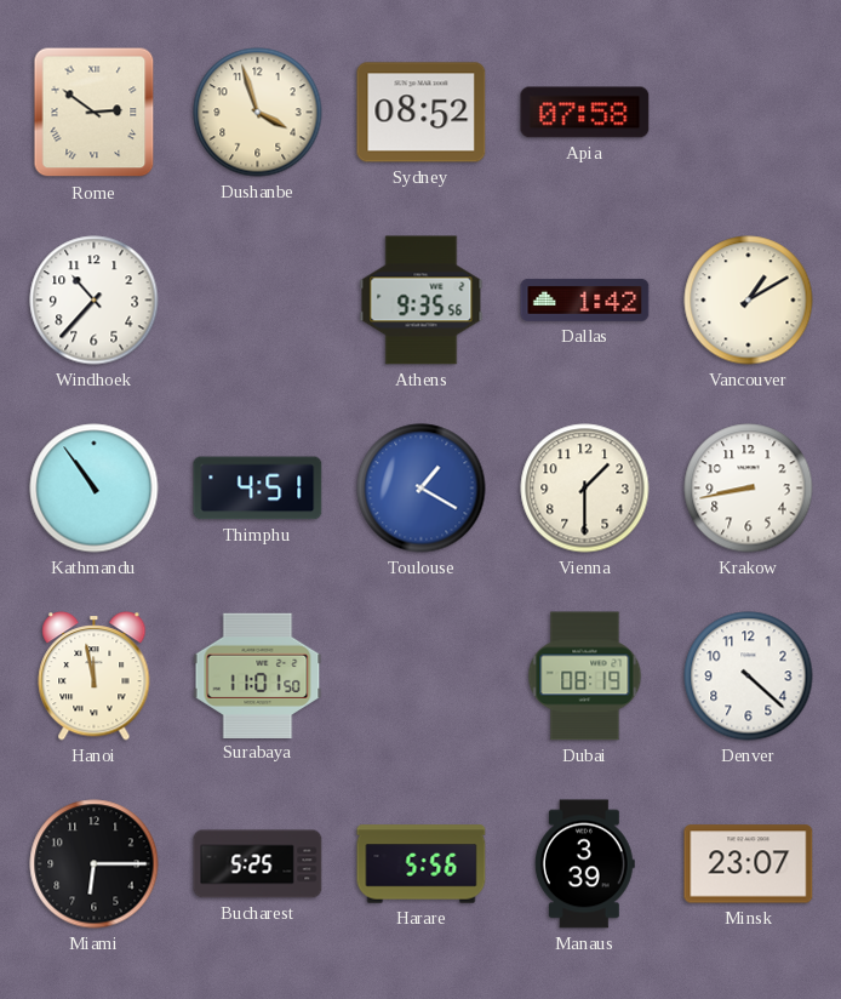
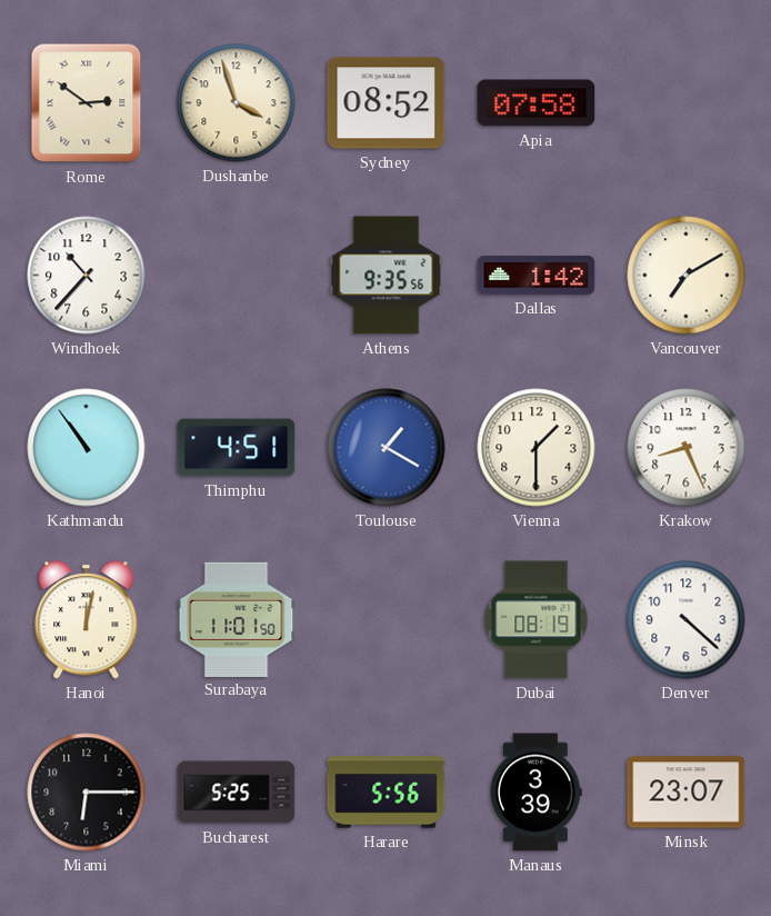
Vancouver: 1:10 -> 7:10 (687, 276)
Krakow: 8:43 -> 8:26 (687, 448)
Hanoi: 11:58 -> 12:02 (87, 620)
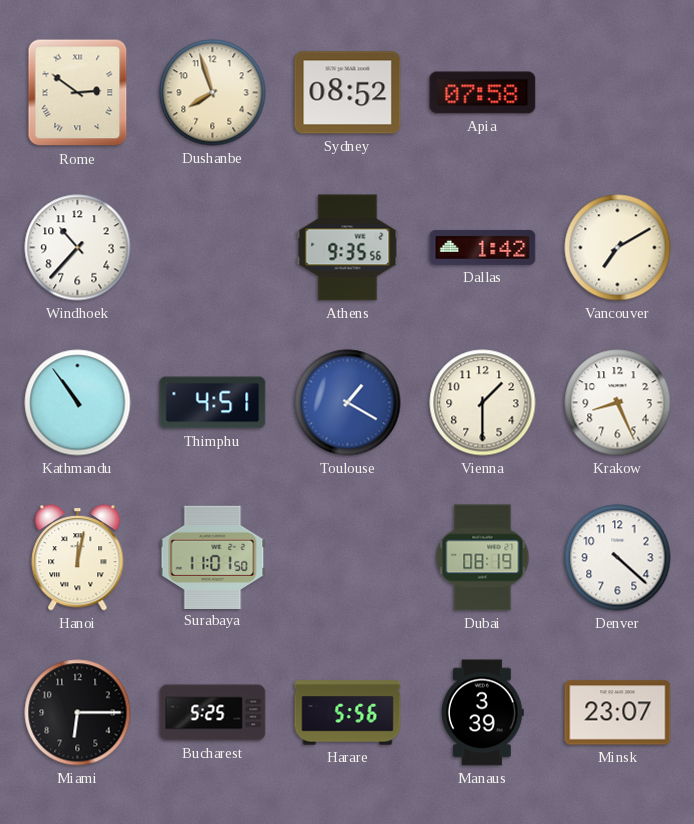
Dushanbe: 3:57 -> 7:57 (213, 93)
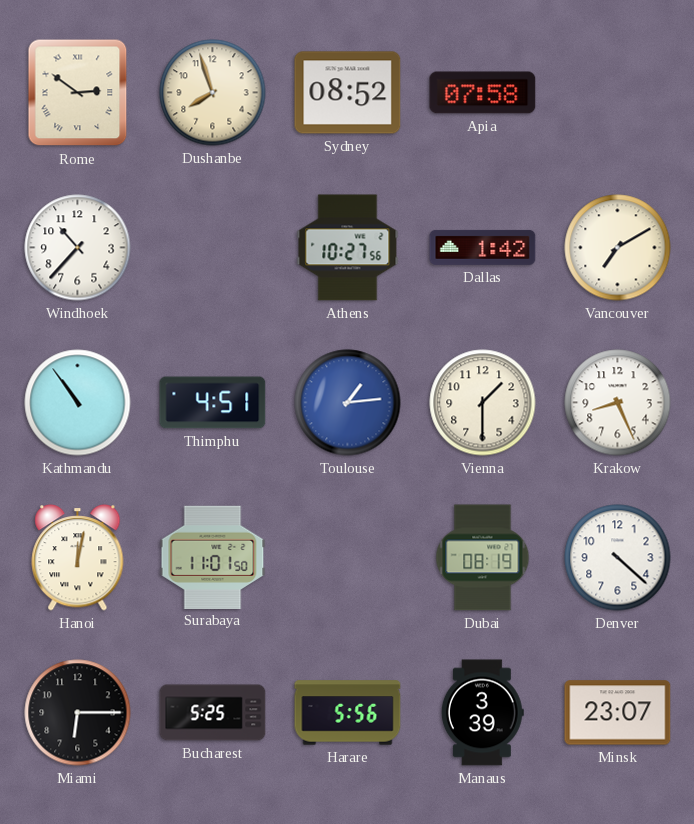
Athens: 9:35 -> 10:27 (348, 248)
Toulouse: 1:20 -> 1:14 (348, 403)
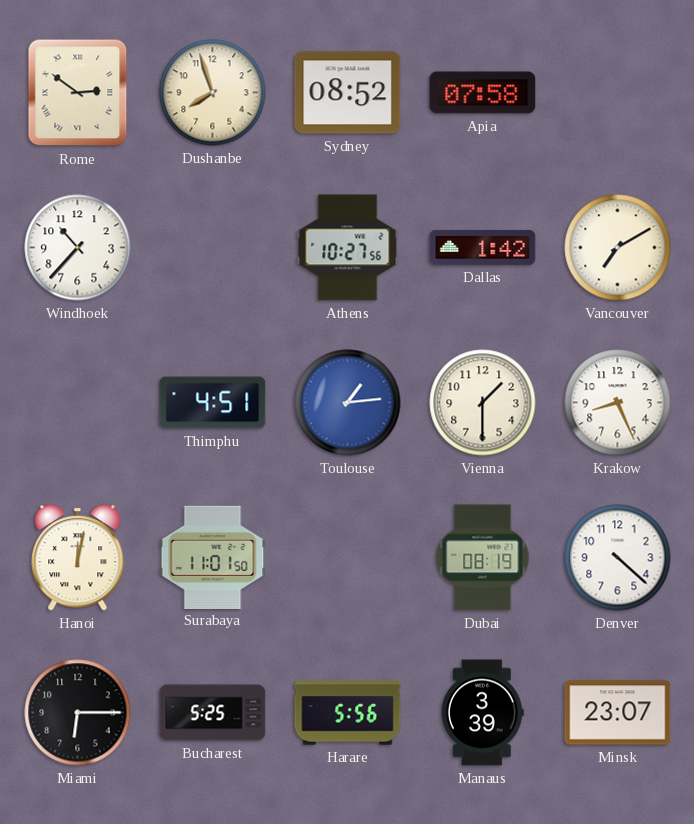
Kathmandu: 10:54 -> none (78, 403)
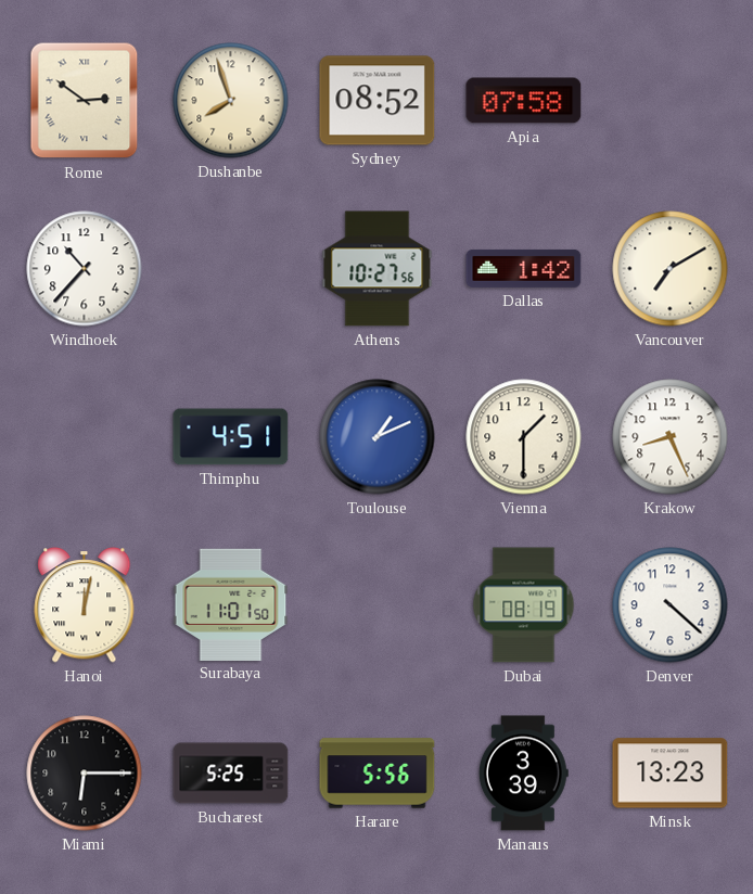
Toulouse: 1:14 -> 1:11 (378, 437)
Minsk: 23:07 -> 13:23 (671, 774)
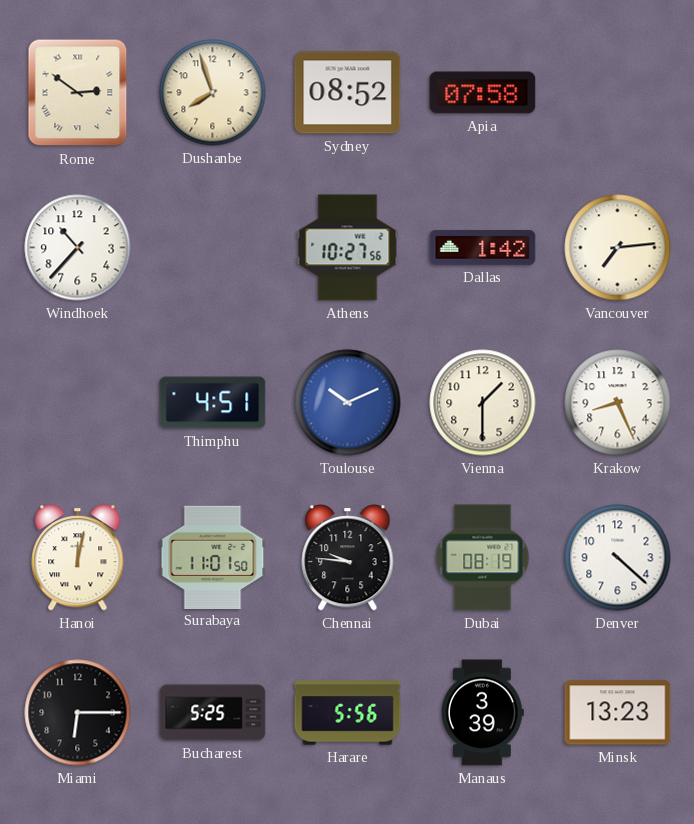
Vancouver: 7:10 -> 7:14 (618, 248)
Toulouse: 1:11 -> 10:11 (348, 403)
Chennai: none -> 9:46 (348, 558)
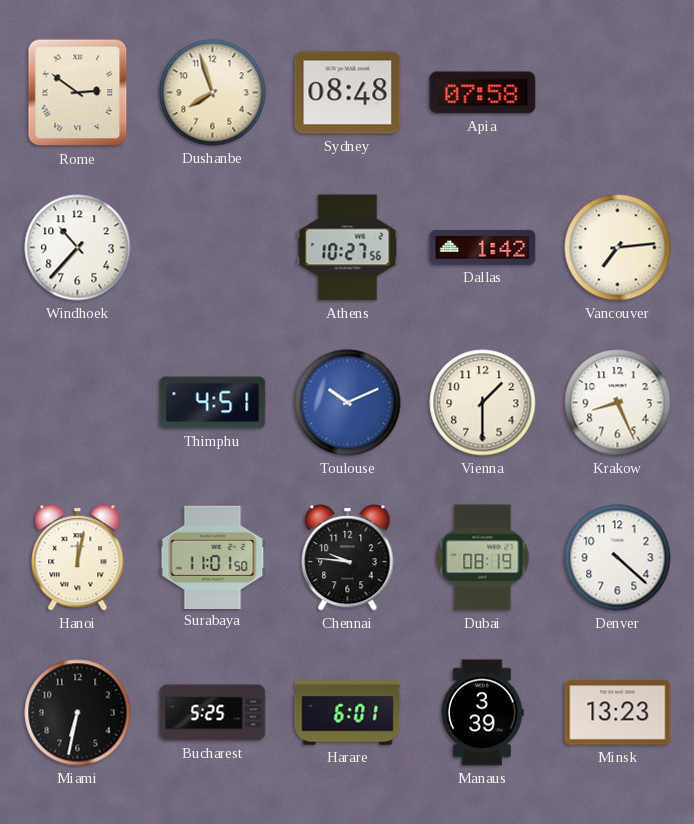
Sydney: 08:52 -> 08:48 (348, 93)
Miami: 6:15 -> 6:32 (78, 713)
Harare: 5:56 -> 6:01 (348, 713)
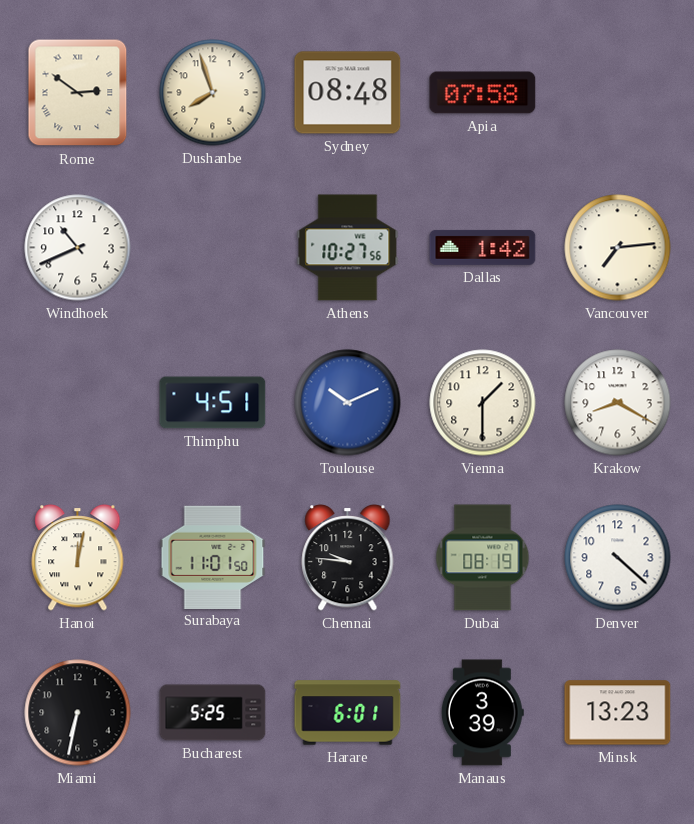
Windhoek: 10:37 -> 10:41 (78, 248)
Krakow: 8:26 -> 8:20 (618, 403)
